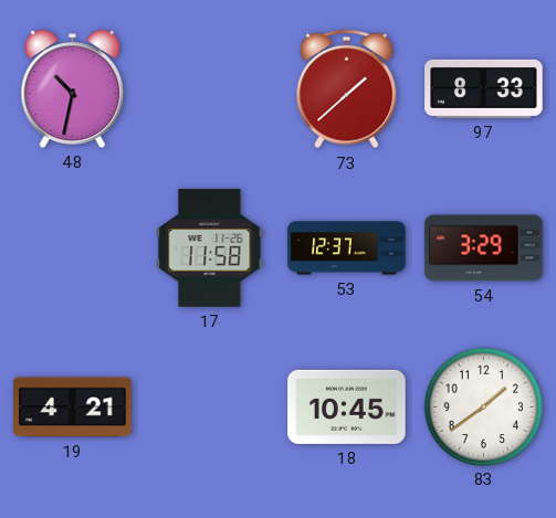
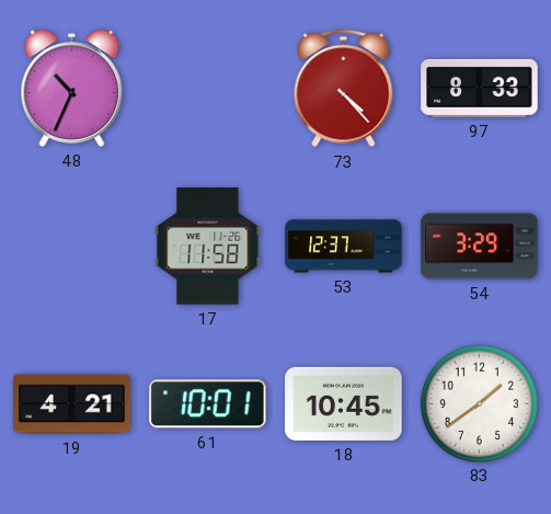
48: 10:32 -> 10:34 (72, 88)
73: 1:38 -> 4:23 (344, 89)
61: none -> 10:01 (208, 404)
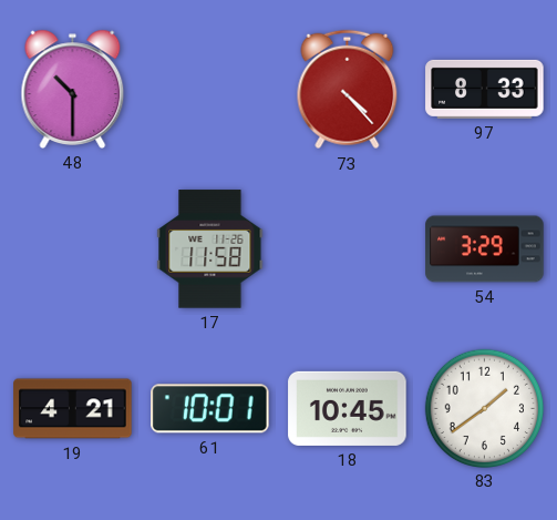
48: 10:34 -> 10:30 (73, 89)
53: 12:37 -> none (344, 247)
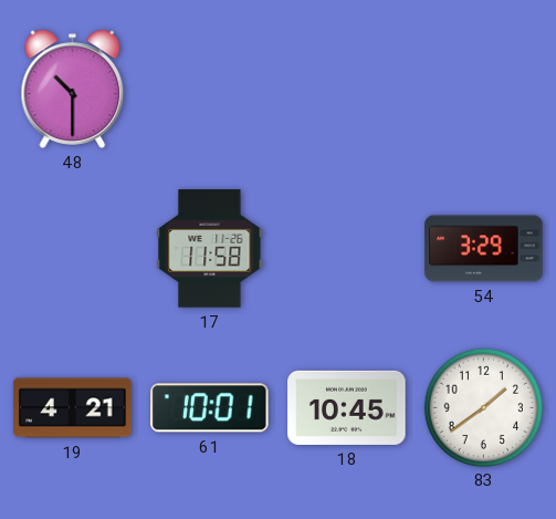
73: 4:23 -> none (348, 90)
97: 8:33 -> none (485, 89)
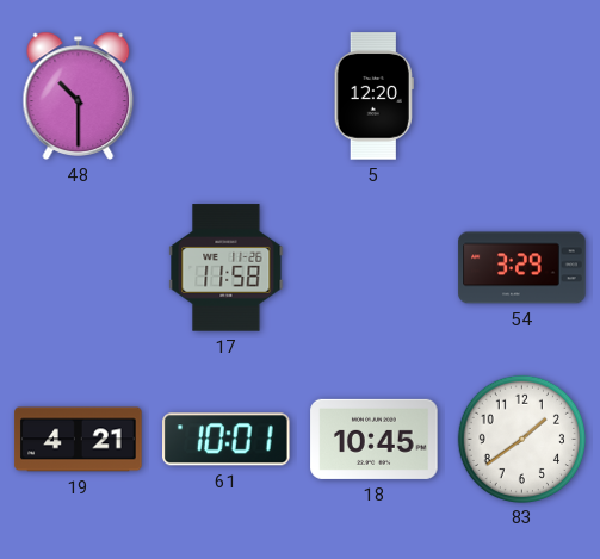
5: none -> 12:20 (373, 97)
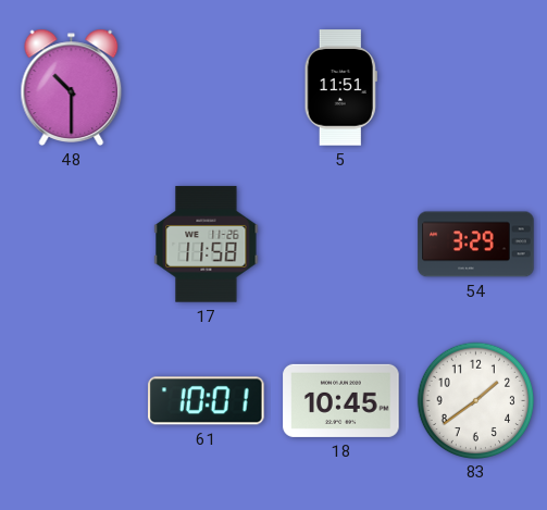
5: 12:20 -> 11:51 (340, 88)
19: 4:21 -> none (79, 440)
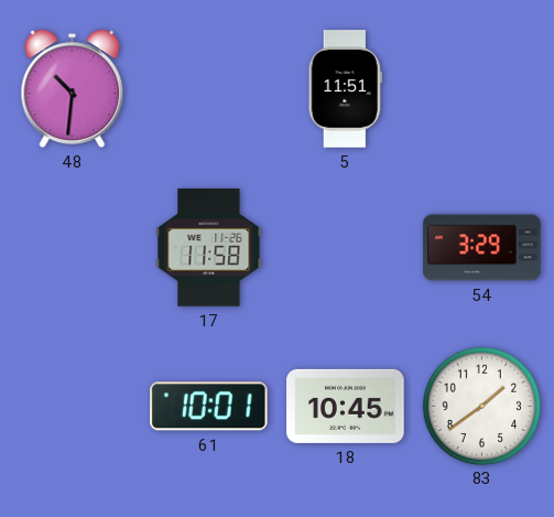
48: 10:30 -> 10:31 (73, 88)
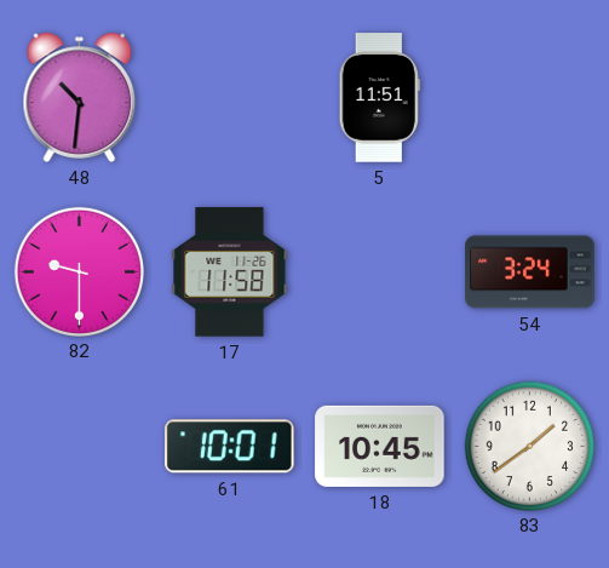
82: none -> 9:30 (79, 271)
54: 3:29 -> 3:24 (530, 272)
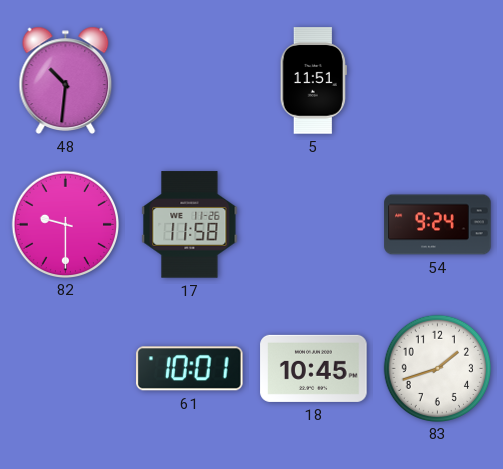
54: 3:24 -> 9:24 (438, 225)
83: 1:39 -> 1:42 (437, 368)
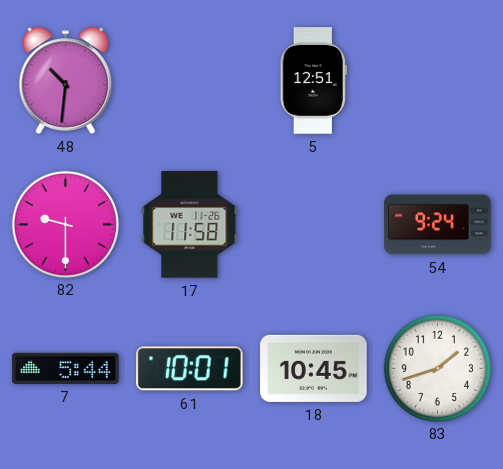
5: 11:51 -> 12:51 (313, 81)
7: none -> 5:44 (66, 368)
